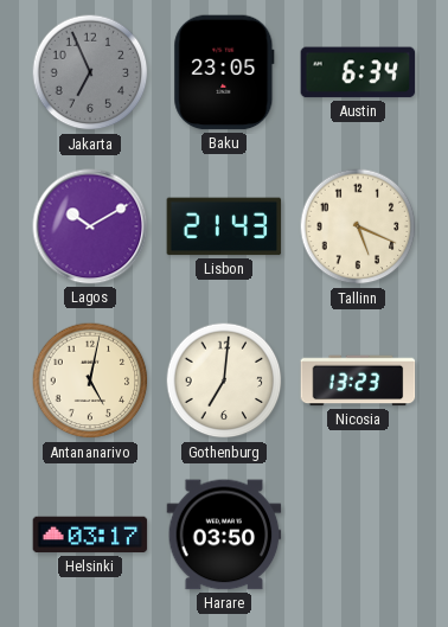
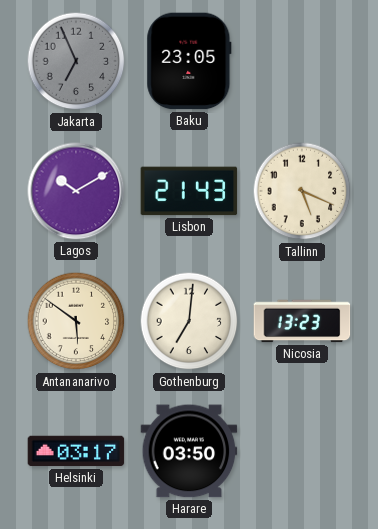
Austin: 6:34 -> none (358, 72)
Antananarivo: 5:02 -> 5:51 (76, 321)
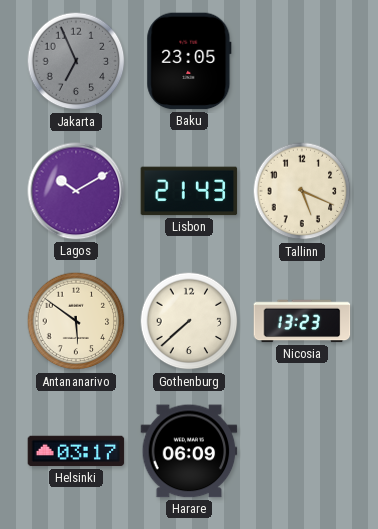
Gothenburg: 7:01 -> 7:38 (189, 321)
Harare: 03:50 -> 06:09 (189, 451)
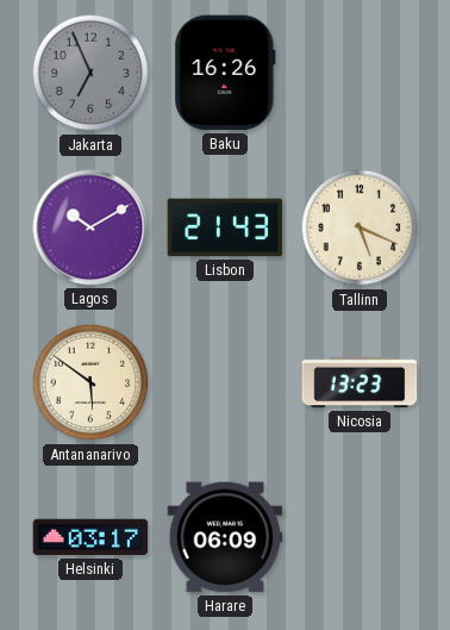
Baku: 23:05 -> 16:26 (225, 73)
Gothenburg: 7:38 -> none (189, 321)
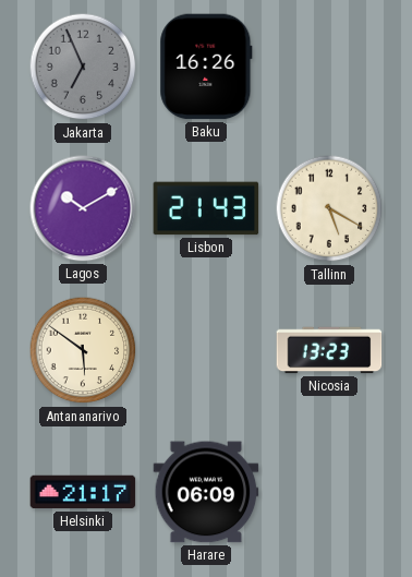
Tallinn: 5:19 -> 5:20 (329, 208)
Helsinki: 03:17 -> 21:17 (83, 492)
